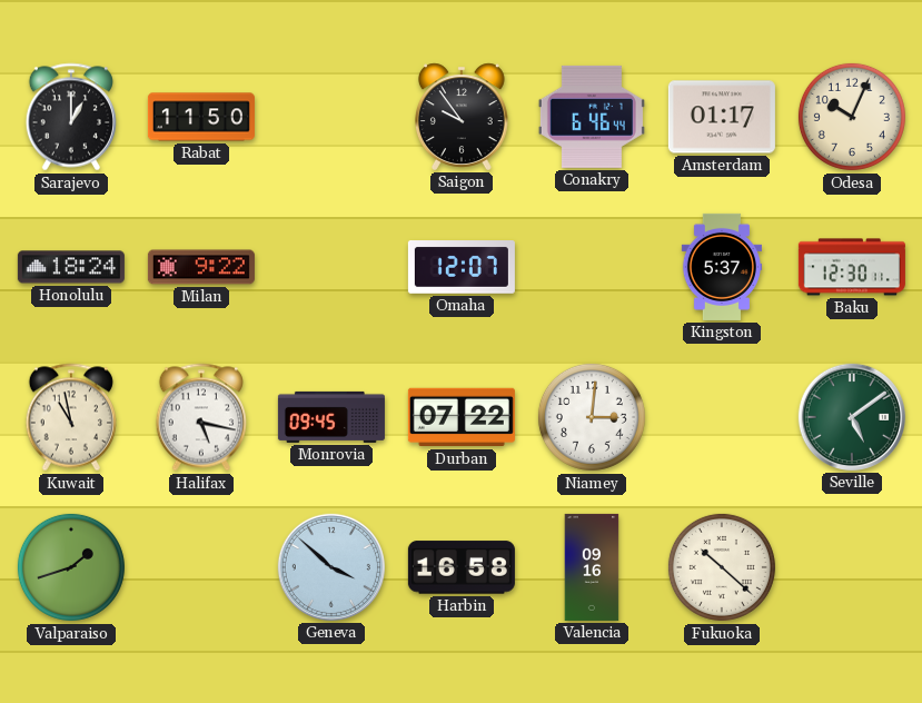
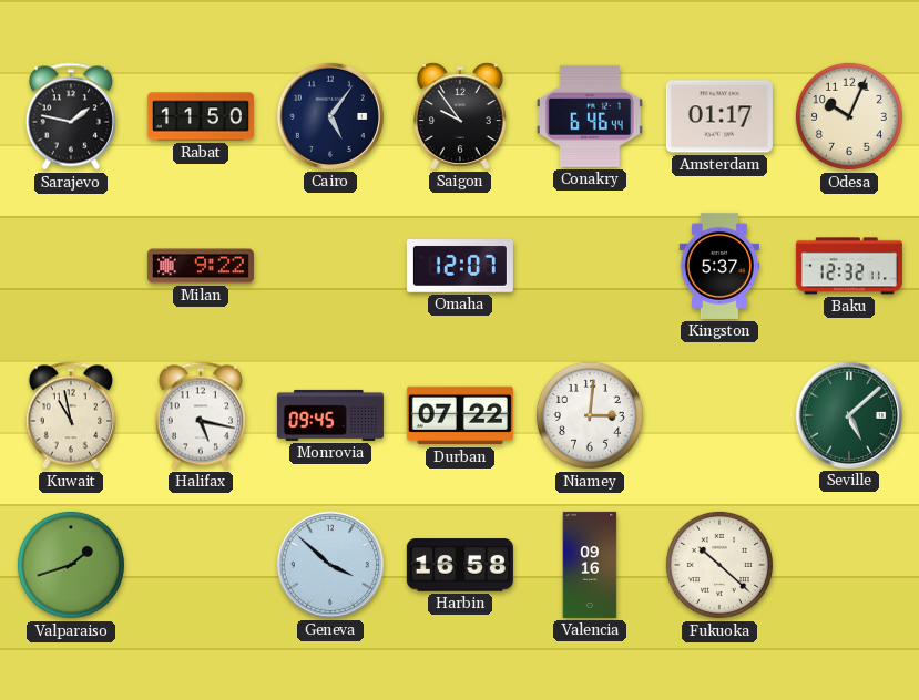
Sarajevo: 1:00 -> 1:47 (70, 116)
Cairo: none -> 5:06 (330, 116)
Honolulu: 18:24 -> none (71, 267)
Baku: 12:30 -> 12:32 (849, 266)
Seville: 5:09 -> 5:08 (849, 415)
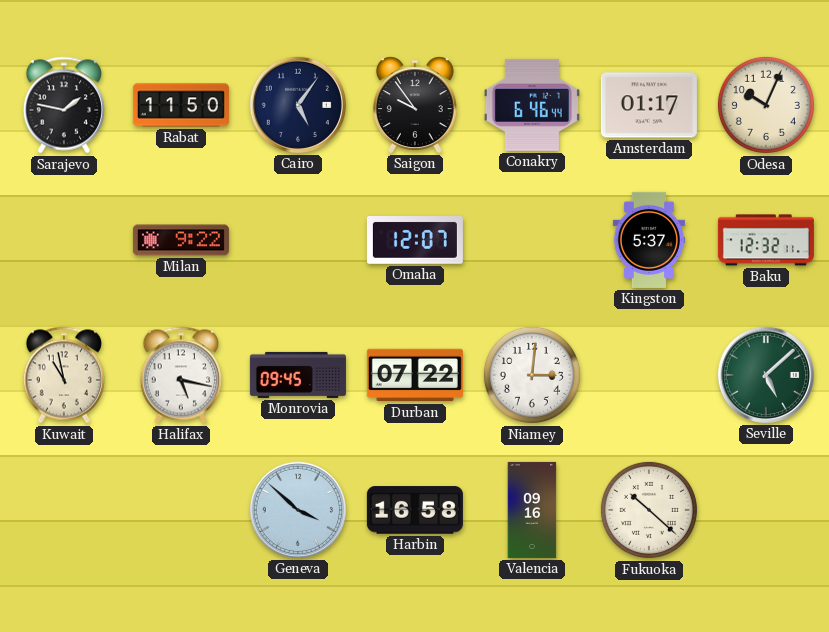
Valparaiso: 1:42 -> none (71, 565)
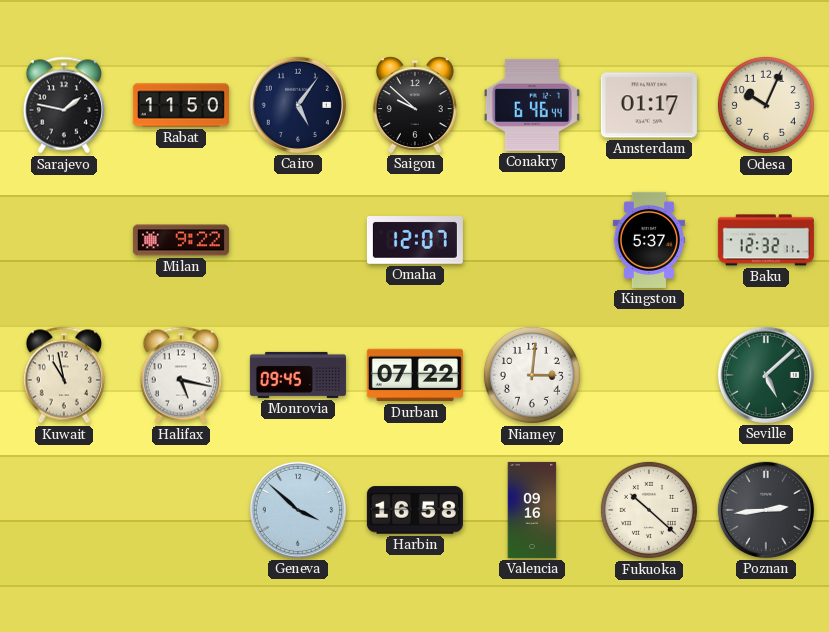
Saigon: 9:54 -> 9:52 (415, 105)
Poznan: none -> 2:44 (766, 510)
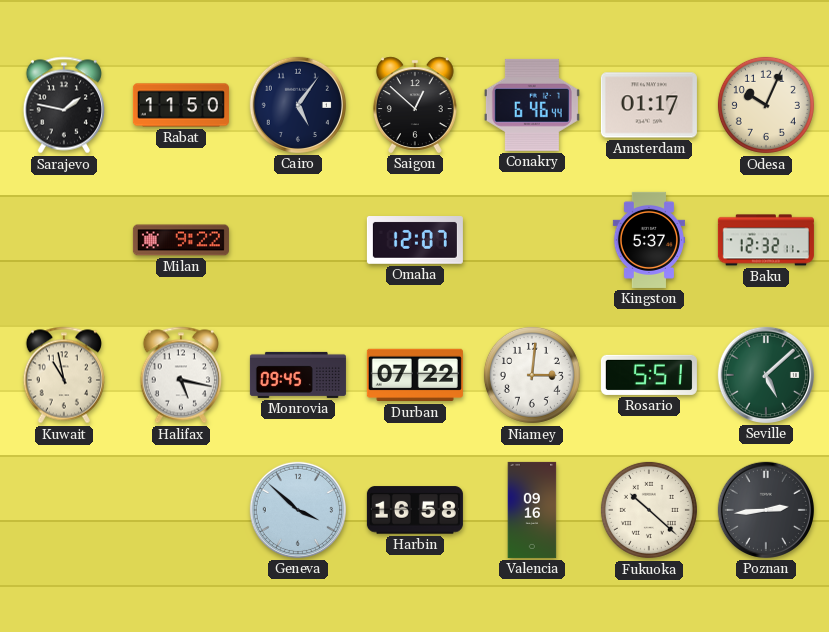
Saigon: 9:52 -> 12:52 (415, 105)
Rosario: none -> 5:51 (649, 375)
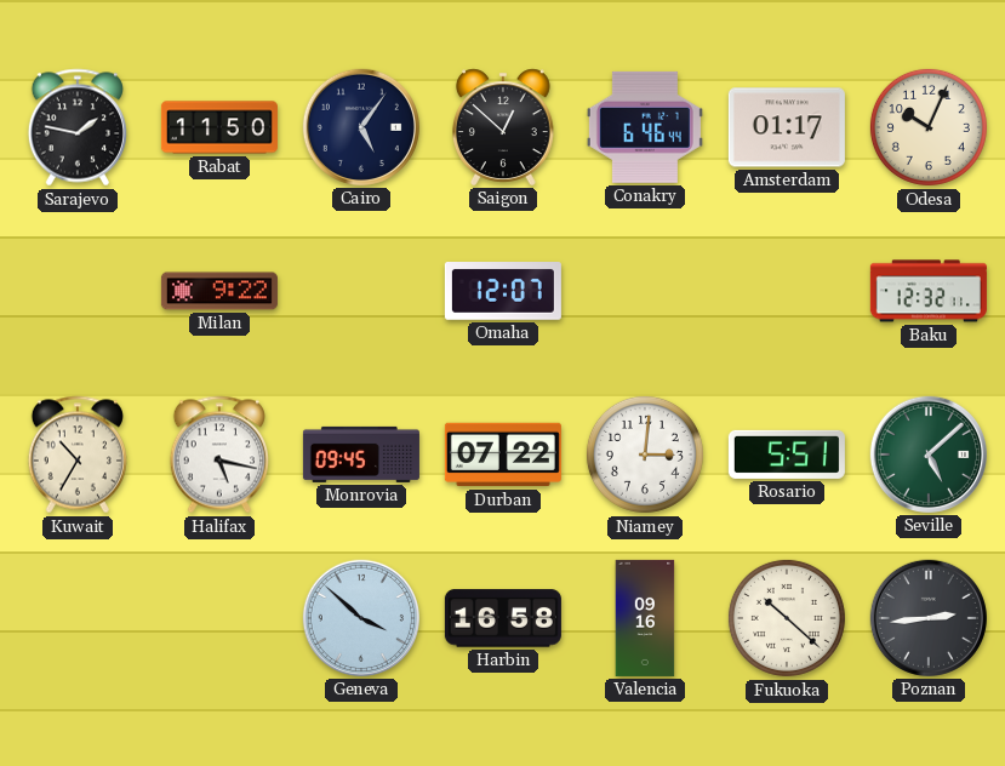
Kingston: 5:37 -> none (648, 240)
Kuwait: 10:58 -> 10:35 (76, 455)
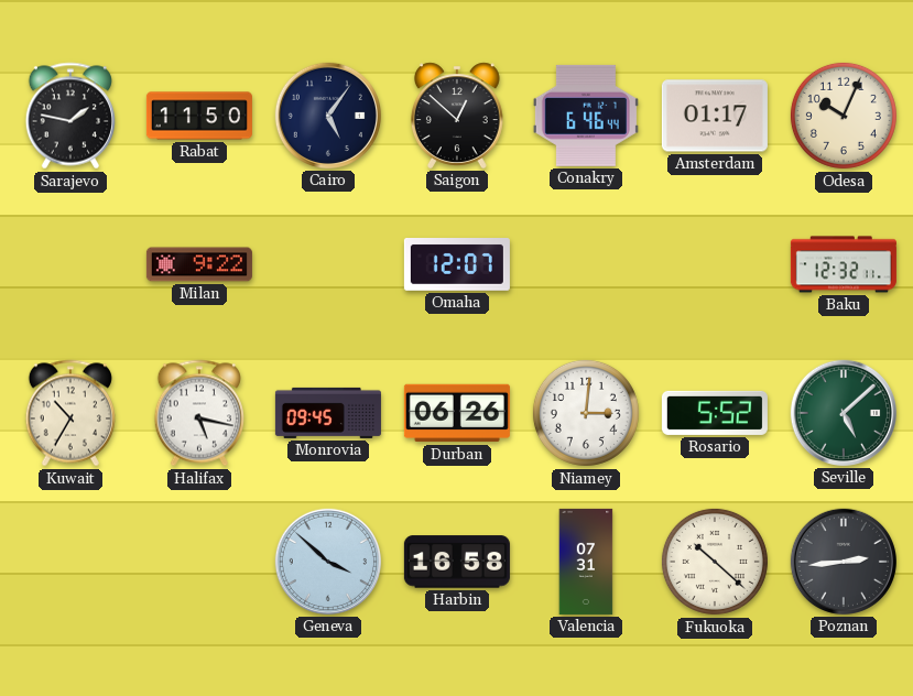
Durban: 07:22 -> 06:26 (457, 413)
Rosario: 5:51 -> 5:52 (715, 413)
Valencia: 09:16 -> 07:31 (586, 562)
